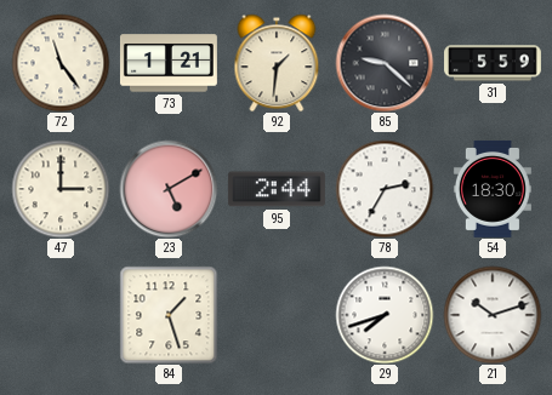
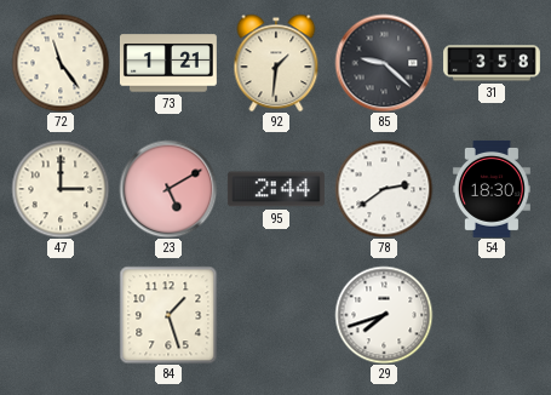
31: 5:59 -> 3:58 (493, 63)
78: 2:35 -> 2:39 (384, 189)
21: 10:12 -> none (493, 315)
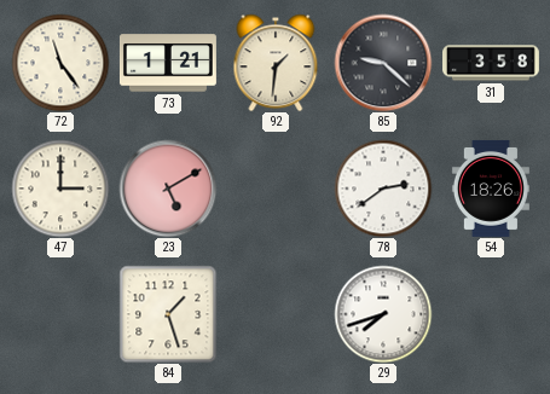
95: 2:44 -> none (276, 189)
54: 18:30 -> 18:26 (491, 189)
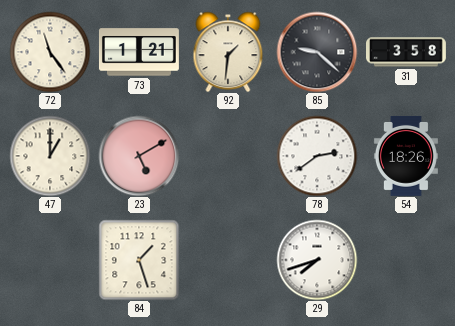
47: 3:00 -> 1:00 (50, 156)
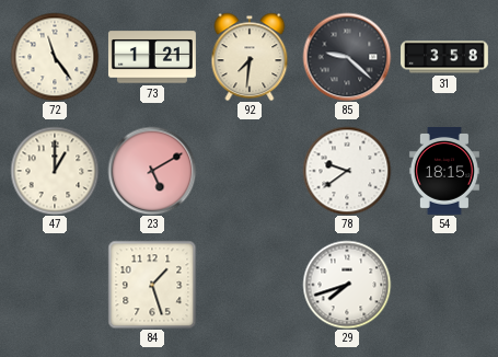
92: 1:31 -> 7:31 (250, 57)
78: 2:39 -> 9:39 (347, 171)
54: 18:26 -> 18:15 (444, 171)
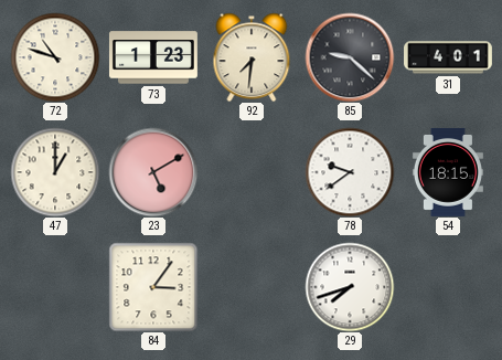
72: 11:24 -> 10:48 (55, 57)
73: 1:21 -> 1:23 (153, 57)
31: 3:58 -> 4:01 (449, 57)
84: 1:27 -> 3:06 (153, 287)
